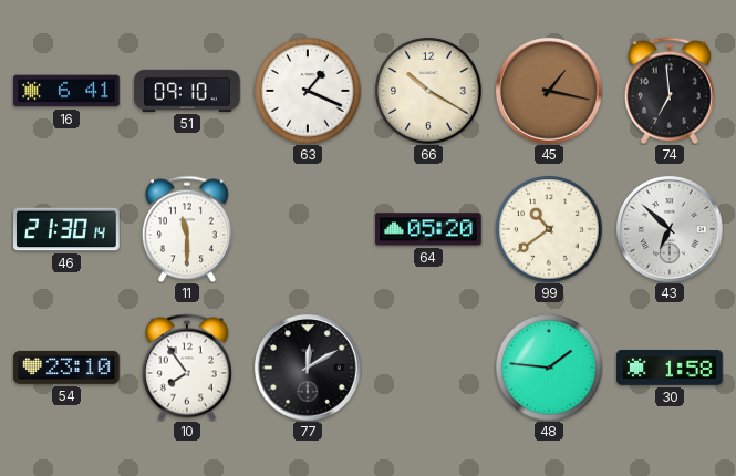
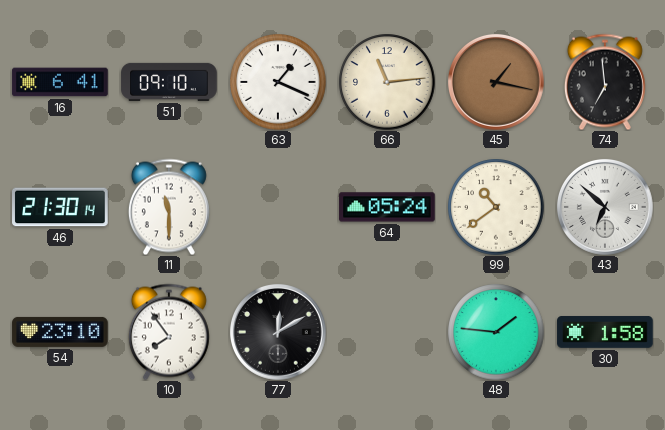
66: 10:20 -> 11:14 (387, 82)
64: 05:20 -> 05:24 (387, 207)
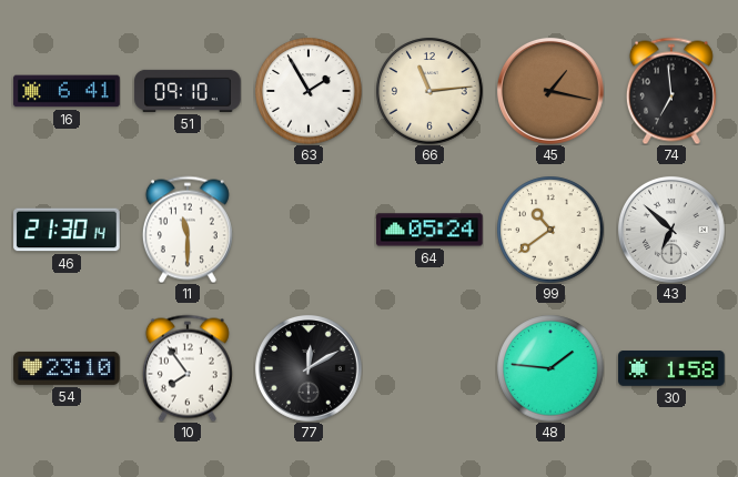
63: 1:19 -> 1:55 (309, 91)
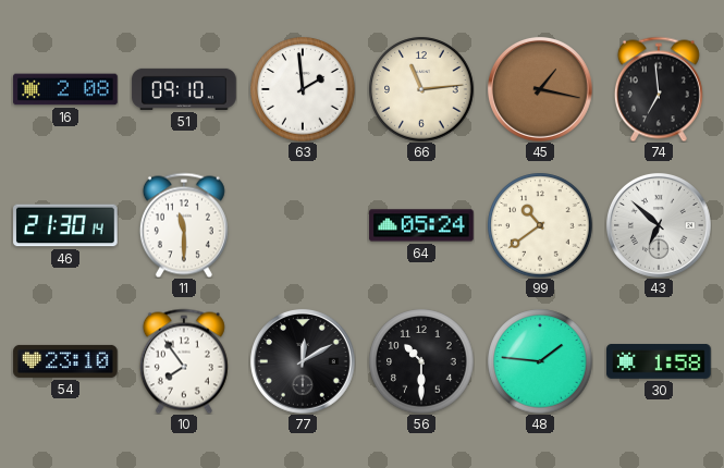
16: 6:41 -> 2:08 (65, 89)
63: 1:55 -> 1:59 (303, 89)
56: none -> 10:30 (421, 361)
